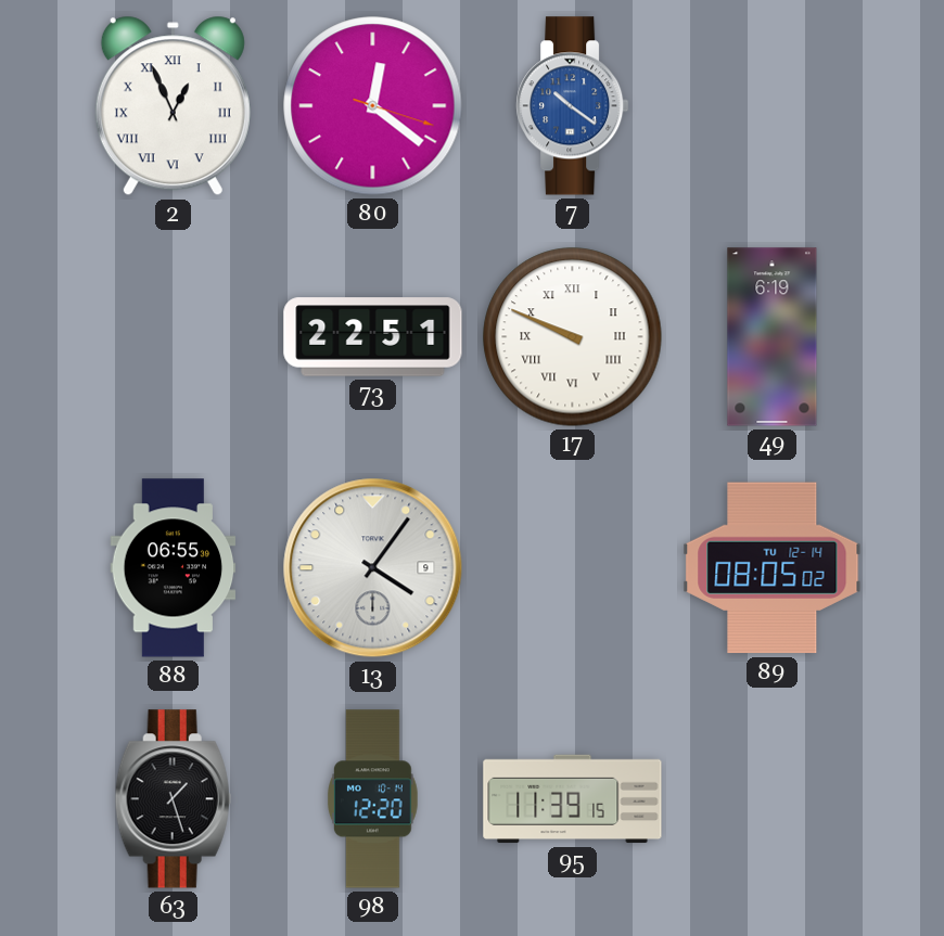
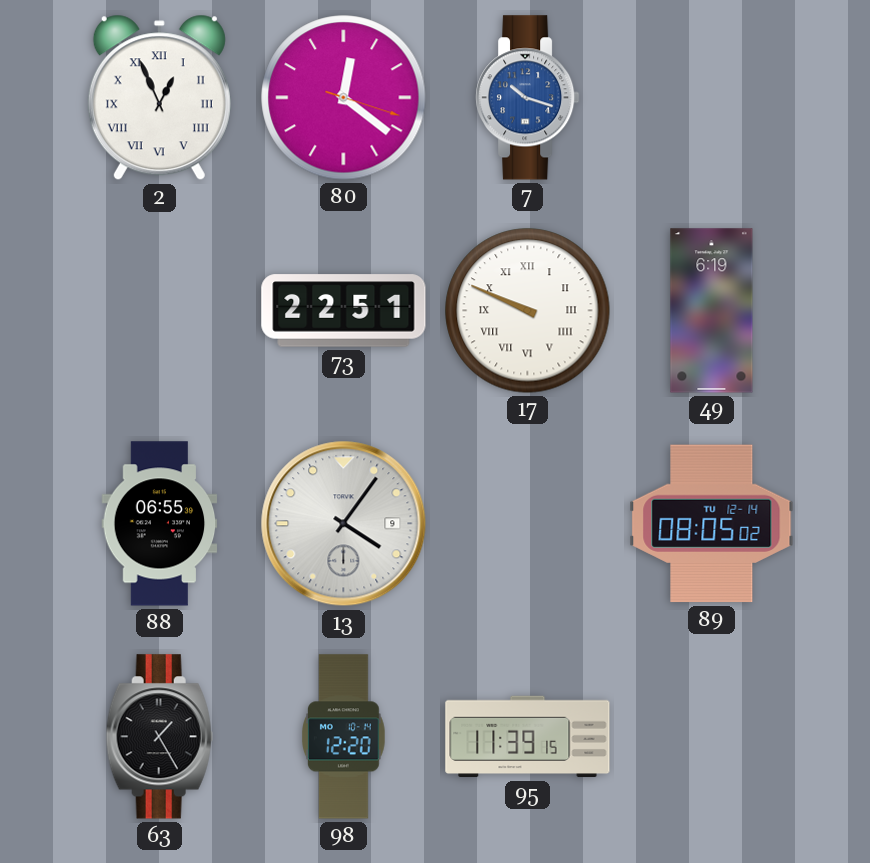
7: 10:21 -> 10:18 (528, 98)
63: 1:27 -> 1:25 (159, 737)
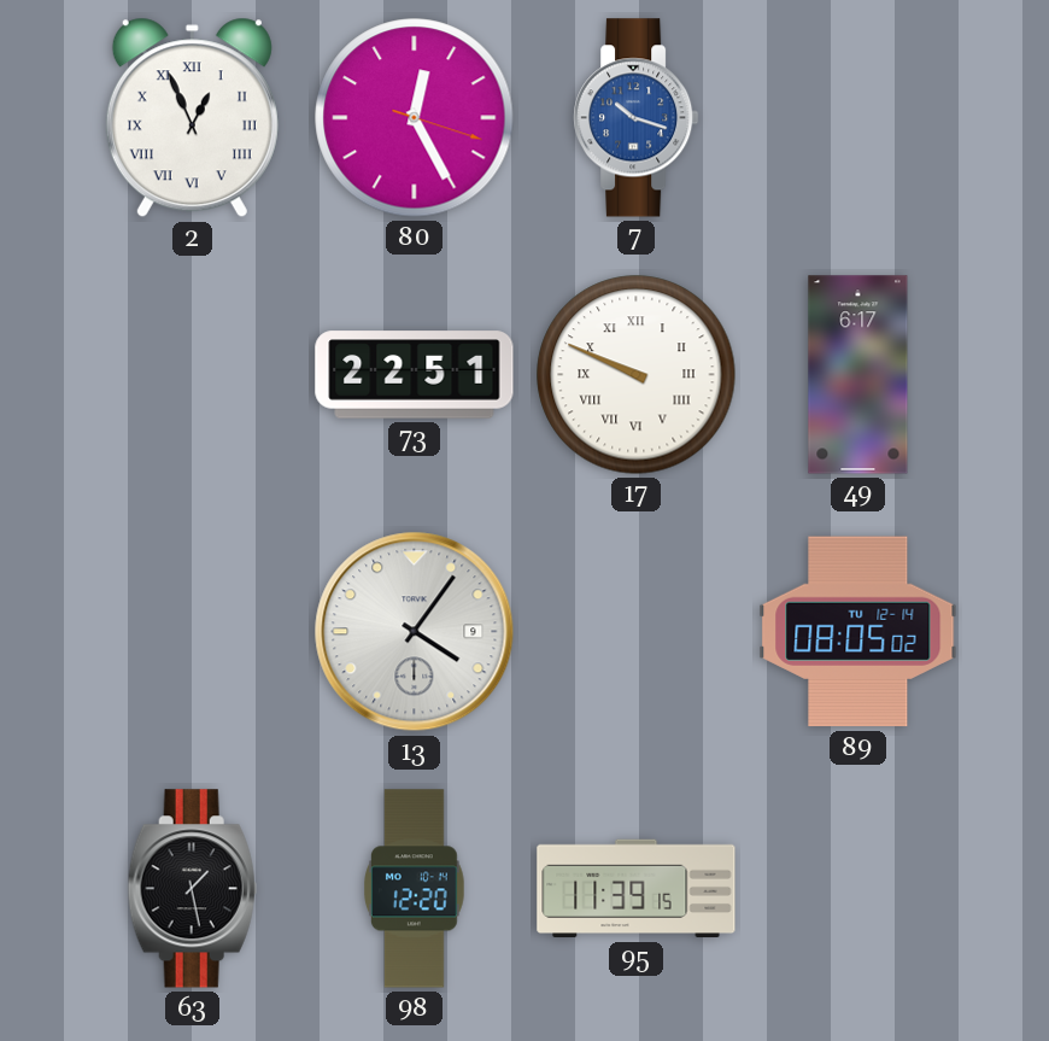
80: 12:21 -> 12:25 (415, 118)
49: 6:19 -> 6:17 (858, 375)
88: 06:55 -> none (160, 524)
63: 1:25 -> 1:28 (192, 889)
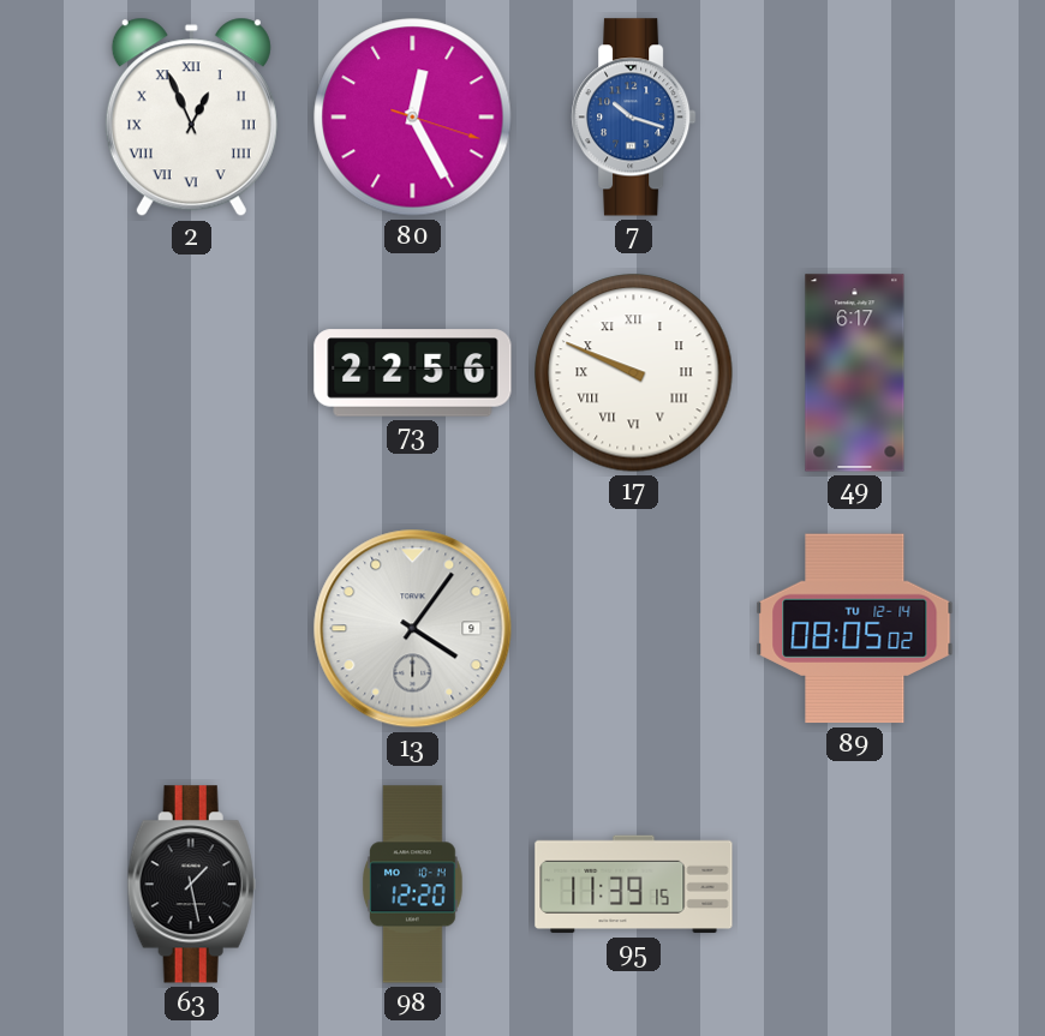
73: 22:51 -> 22:56 (413, 373)
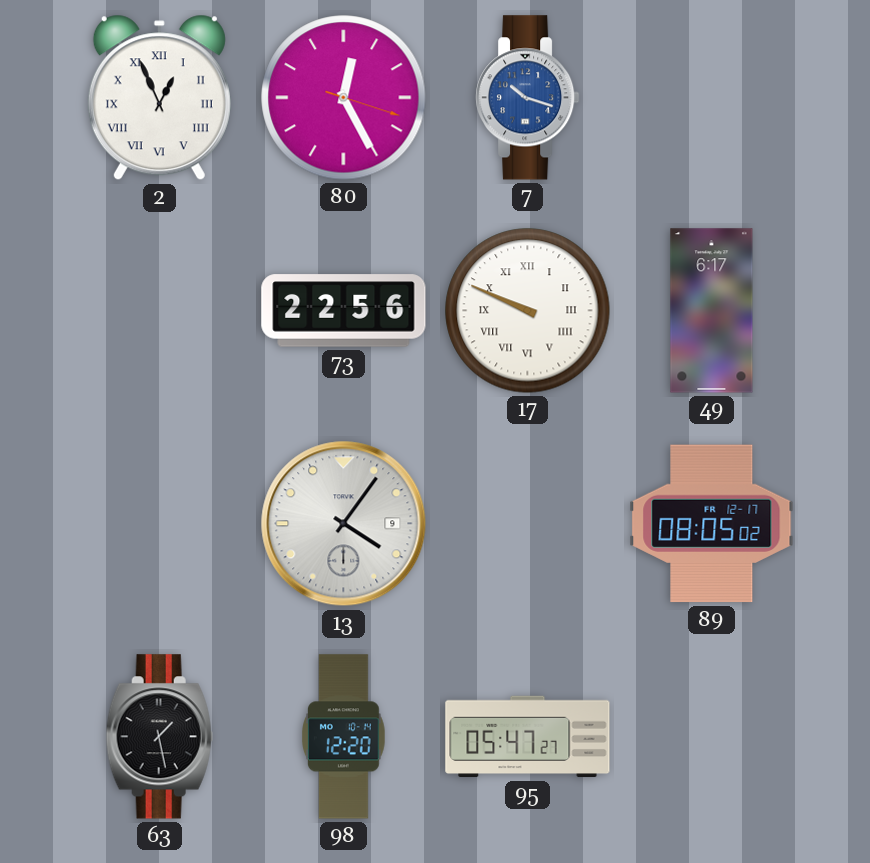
89 date: TU 12-14 -> FR 12-17 (712, 524)
95: 11:39 -> 05:47 (528, 737)
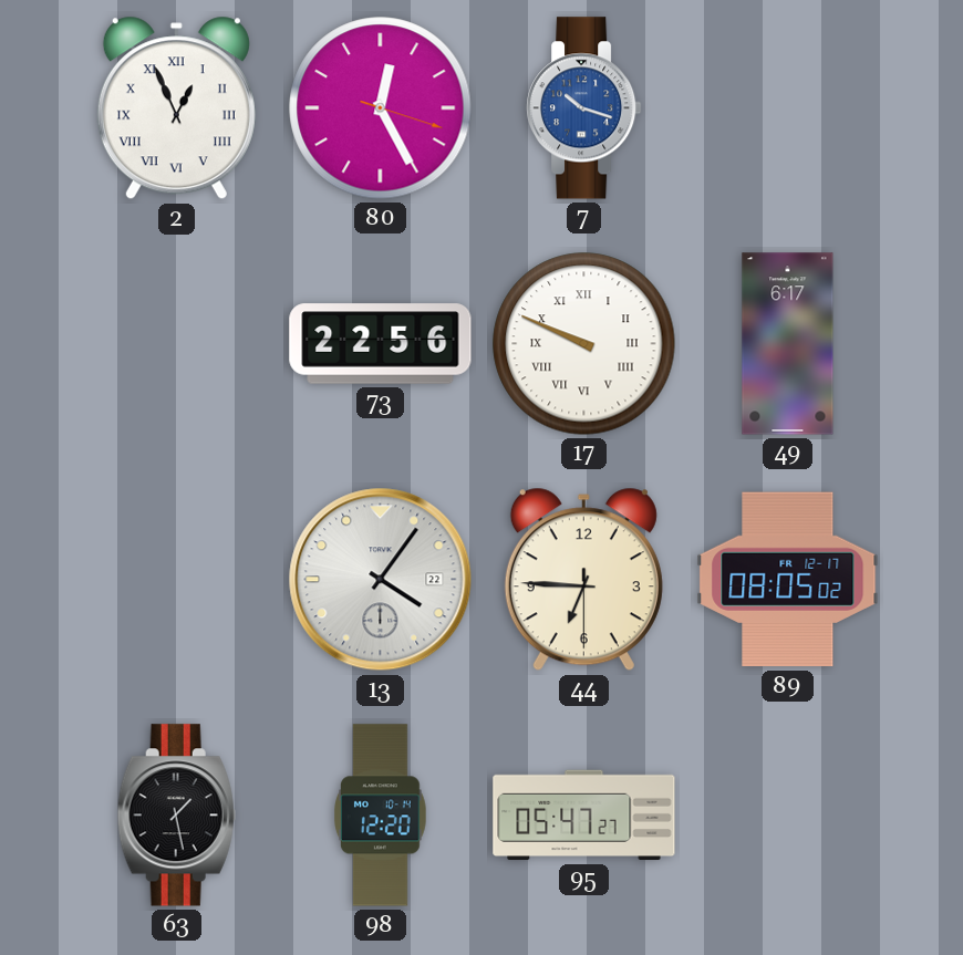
13 date: 9 -> 22 (381, 580)
44: none -> 6:45 (583, 580)
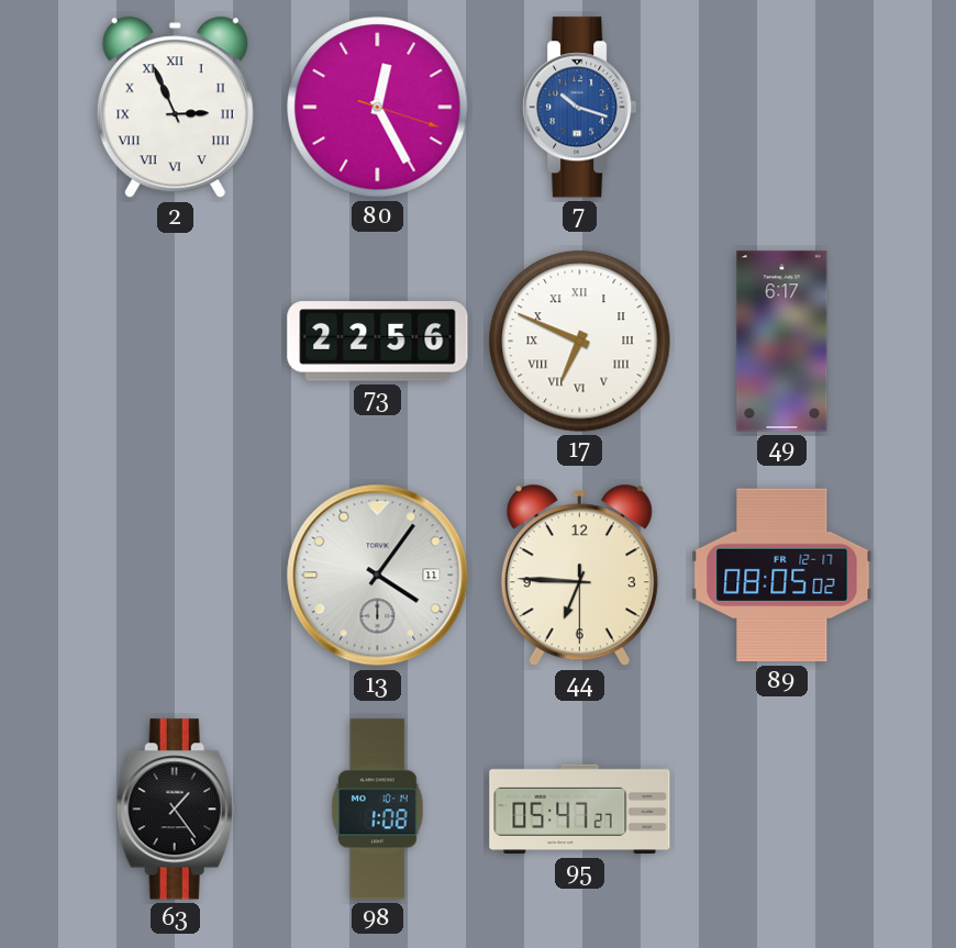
2: 12:56 -> 2:56 (175, 108)
17: 9:49 -> 6:49 (580, 342)
13 date: 22 -> 11 (378, 576)
63: 1:28 -> 1:24 (175, 810)
98: 12:20 -> 1:08 (378, 810)
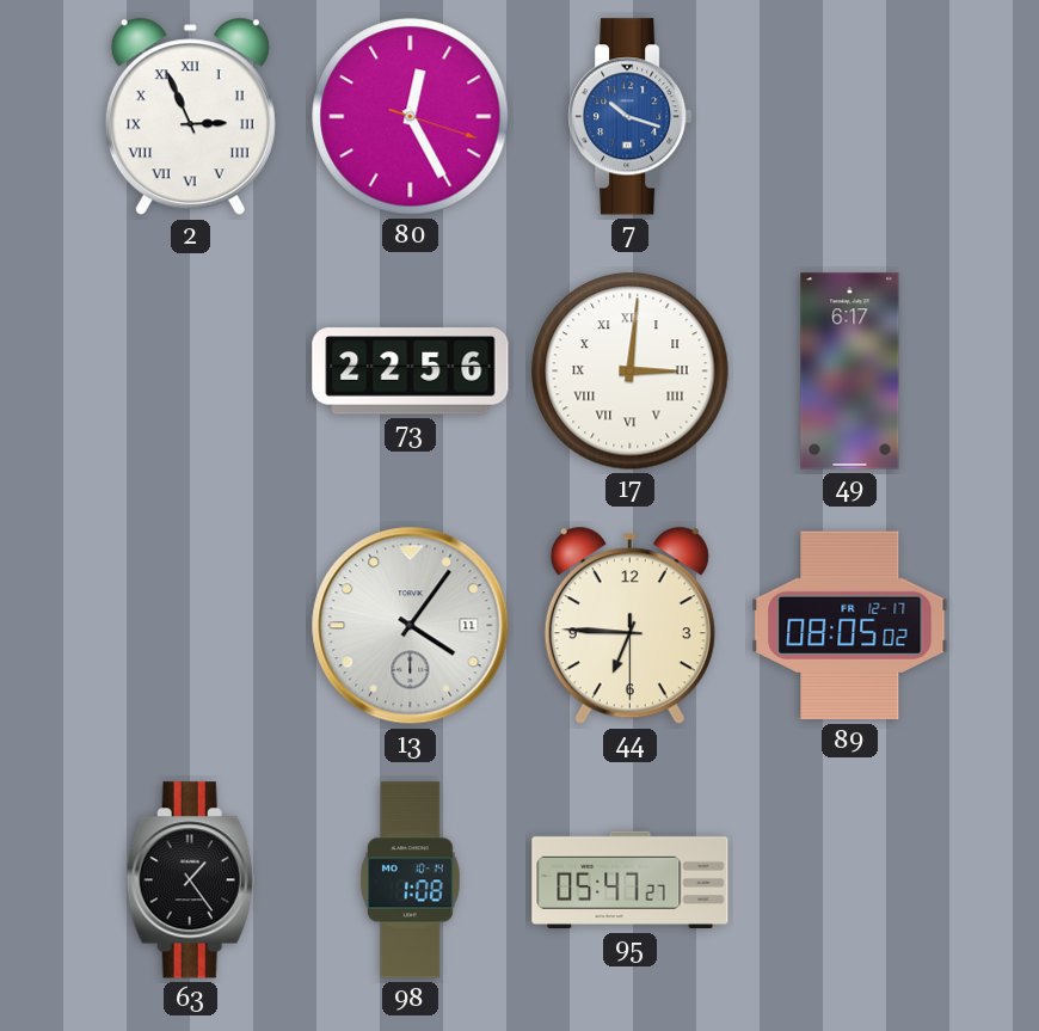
17: 6:49 -> 3:01 (631, 372)
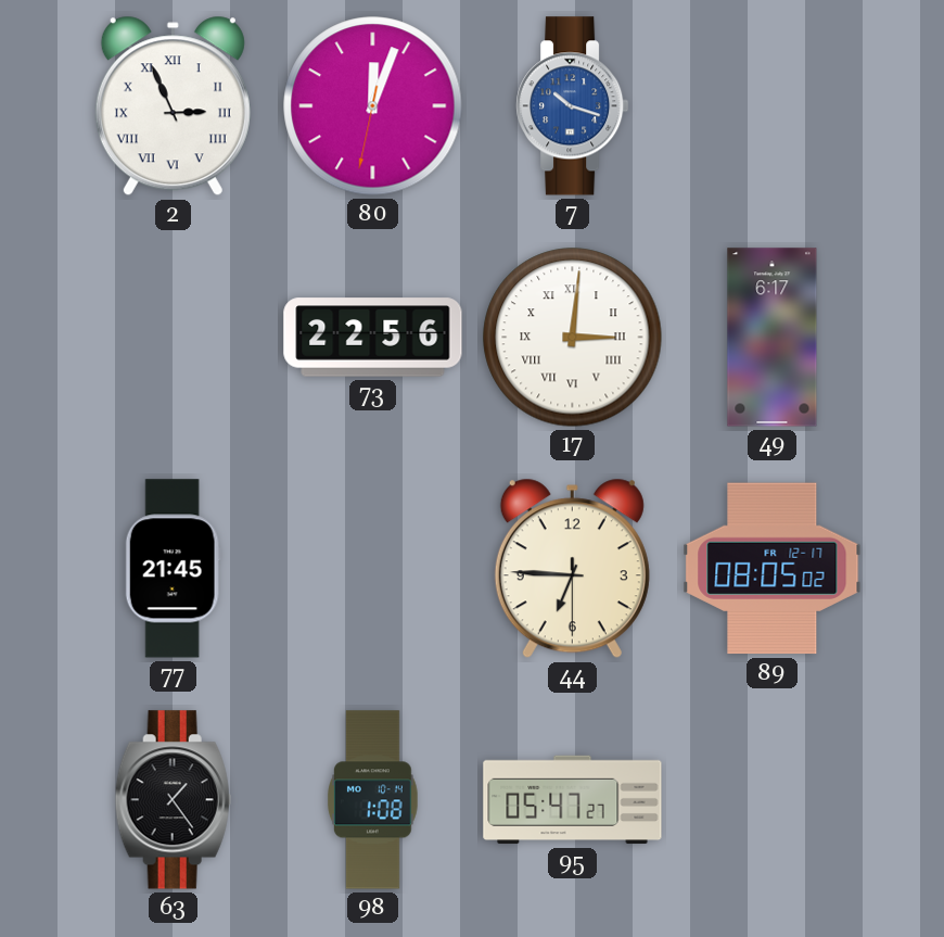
80: 12:25 -> 12:03 (373, 106)
77: none -> 21:45 (173, 569)
13: 4:06 -> none (411, 626)
